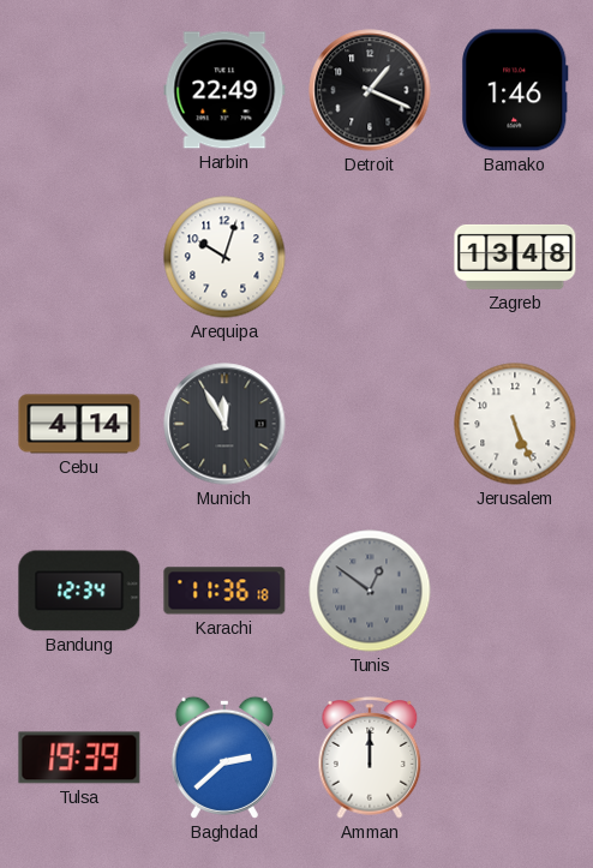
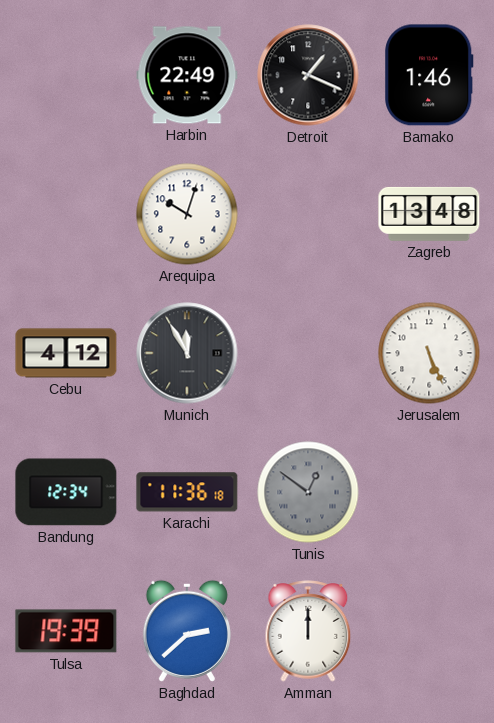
Cebu: 4:14 -> 4:12 (66, 353)
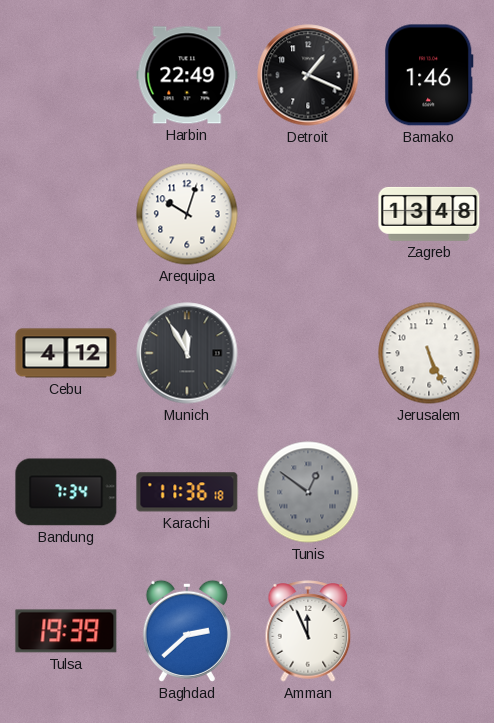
Bandung: 12:34 -> 7:34 (66, 492)
Amman: 12:00 -> 11:56 (308, 631)
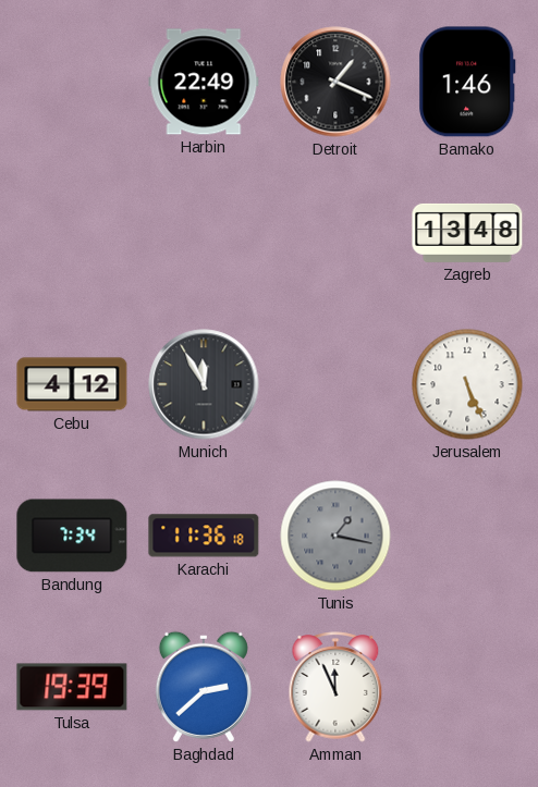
Arequipa: 10:03 -> none (187, 214)
Tunis: 12:51 -> 1:17 (335, 536)
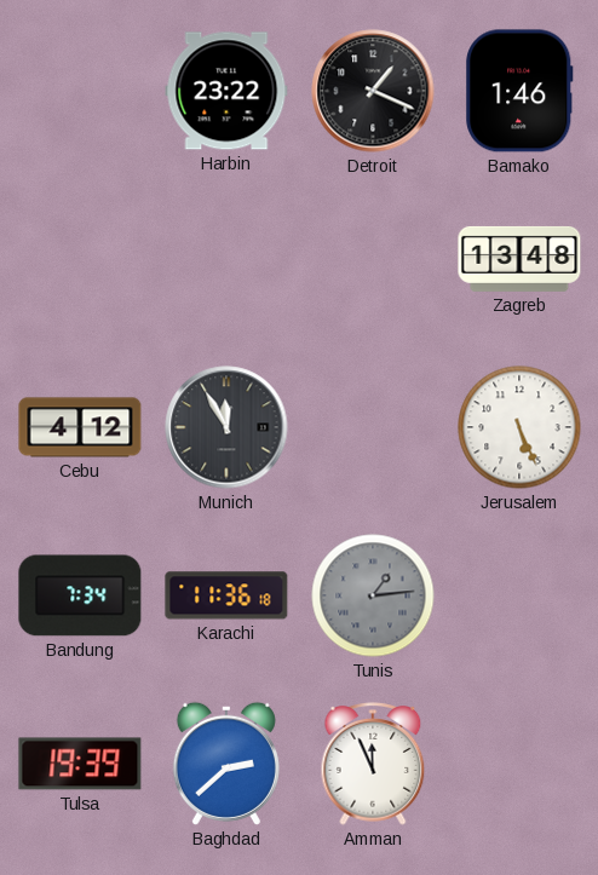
Harbin: 22:49 -> 23:22 (226, 91)
Tunis: 1:17 -> 1:14 (373, 595)
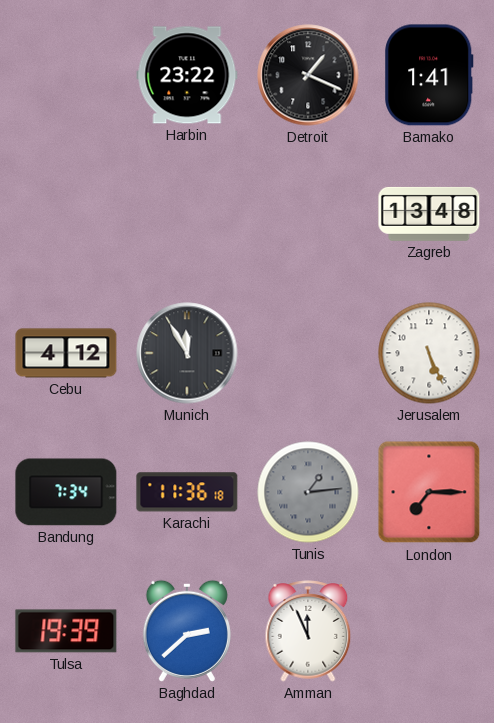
Bamako: 1:46 -> 1:41 (429, 75)
London: none -> 7:15 (429, 492)
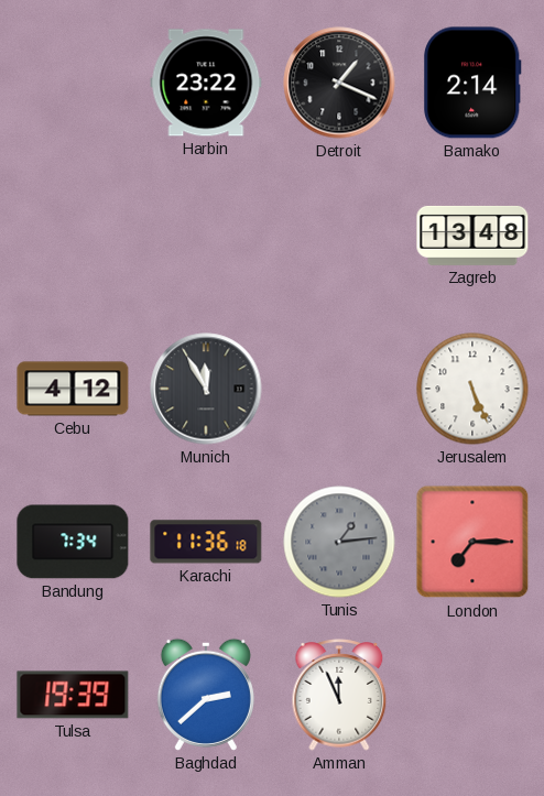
Bamako: 1:41 -> 2:14 (472, 83)
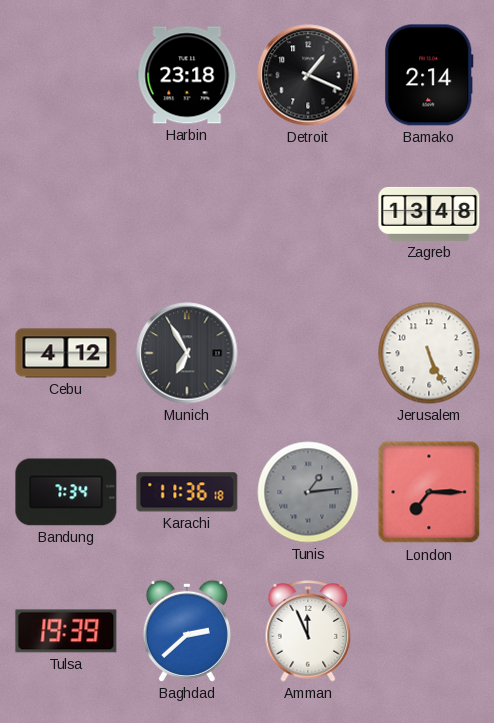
Harbin: 23:22 -> 23:18 (187, 75)
Munich: 11:55 -> 6:55 (187, 353)
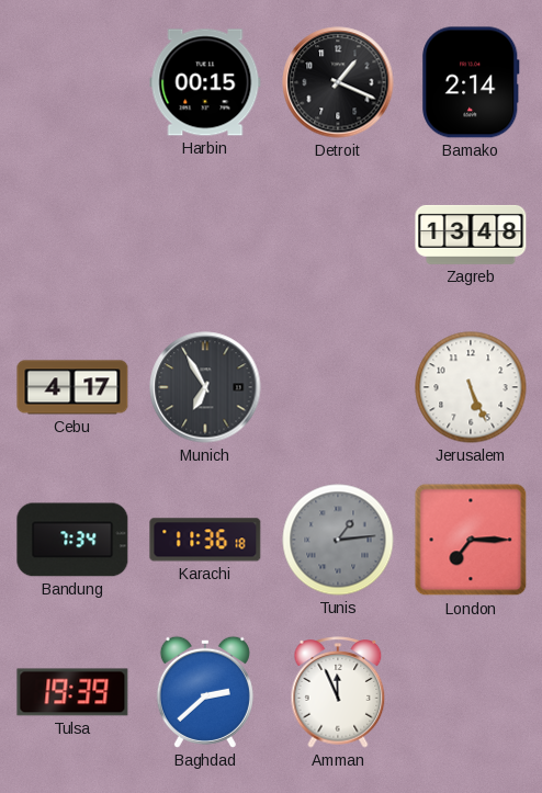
Harbin: 23:18 -> 00:15 (205, 82)
Cebu: 4:12 -> 4:17 (72, 387)
